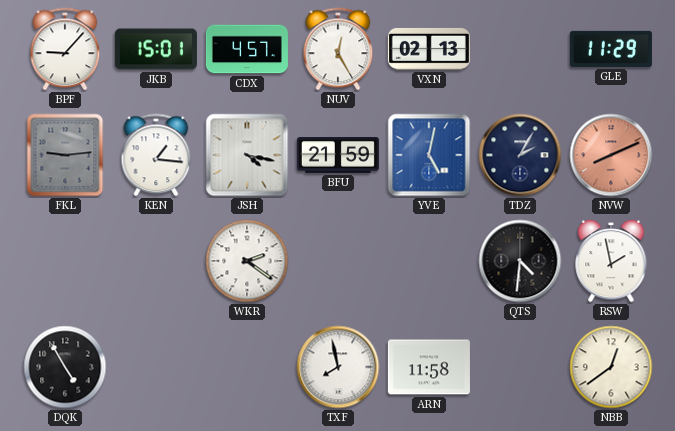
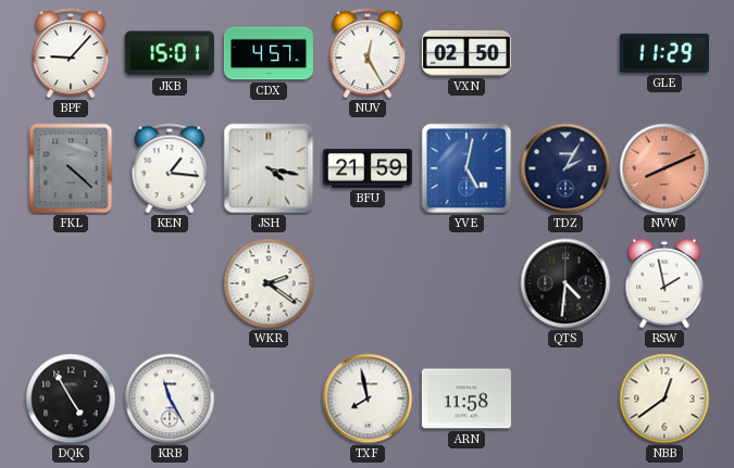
VXN: 02:13 -> 02:50 (466, 53)
FKL: 9:14 -> 4:22 (71, 168)
KRB: none -> 11:25 (170, 399)
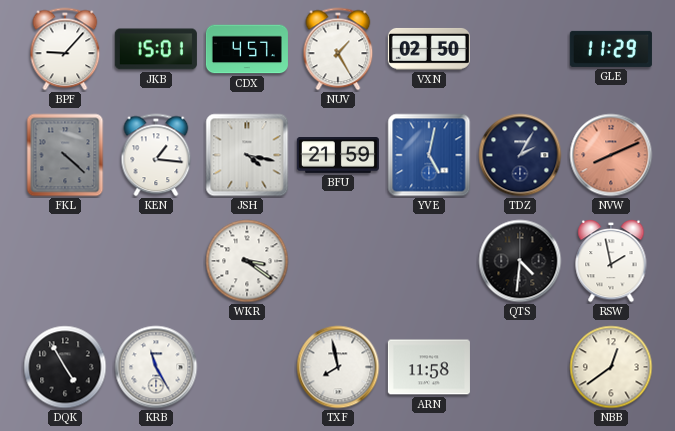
NUV: 12:25 -> 1:25 (338, 49)
WKR: 2:21 -> 3:21 (247, 261)
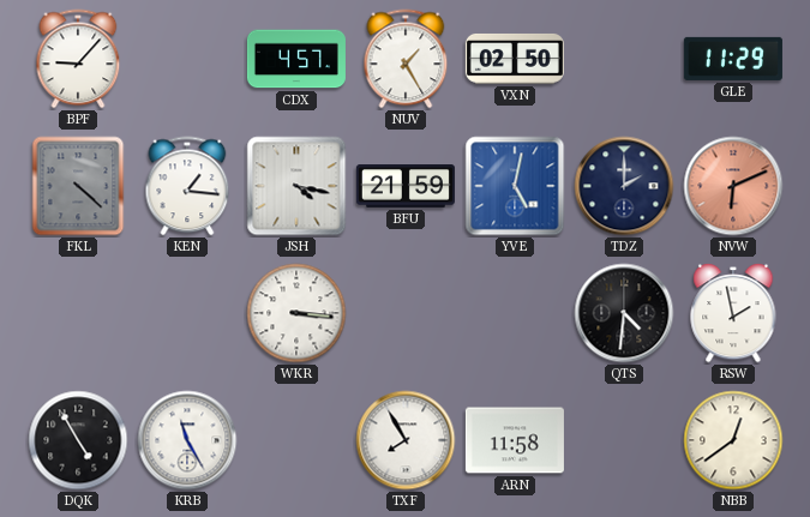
JKB: 15:01 -> none (156, 49)
TDZ: 2:05 -> 2:00 (624, 186)
NVW: 8:11 -> 6:11 (733, 186)
WKR: 3:21 -> 3:16 (296, 313)
TXF: 7:58 -> 7:55 (406, 440)
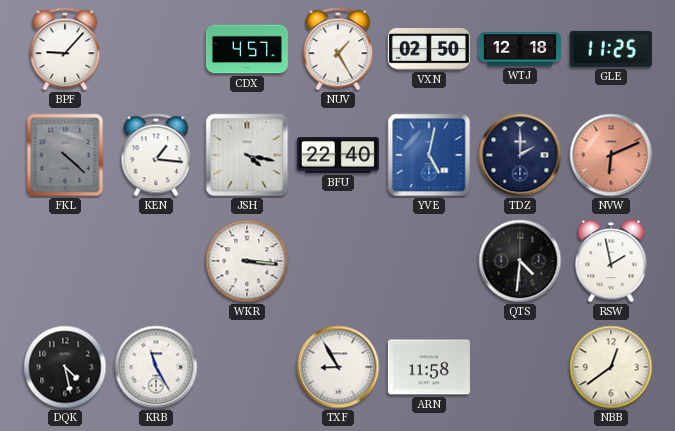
WTJ: none -> 12:18 (520, 49)
GLE: 11:29 -> 11:25 (611, 49)
BFU: 21:59 -> 22:40 (338, 156)
DQK: 4:55 -> 4:28 (65, 367)
TXF: 7:55 -> 8:55 (338, 367)
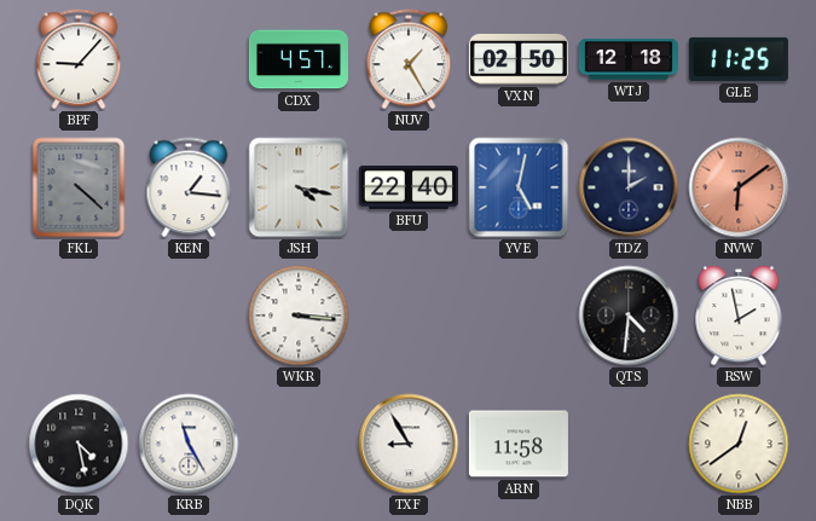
NVW: 6:11 -> 6:09 (739, 187)
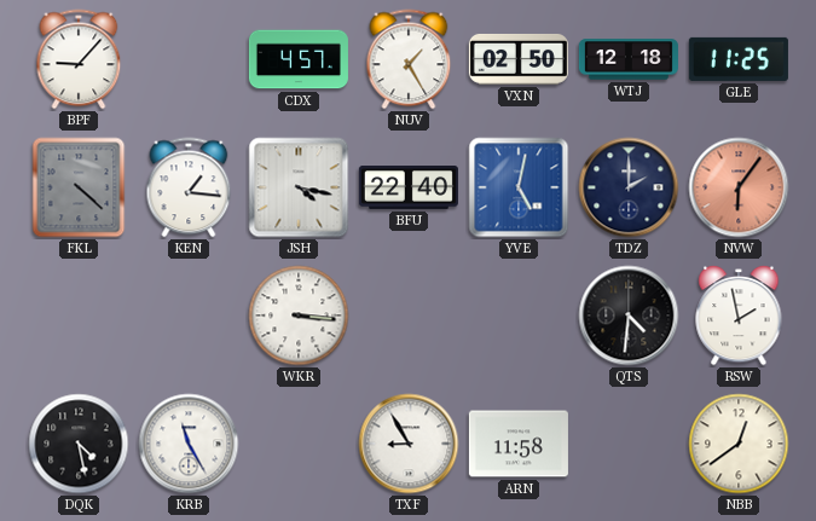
NVW: 6:09 -> 6:06 (739, 187)
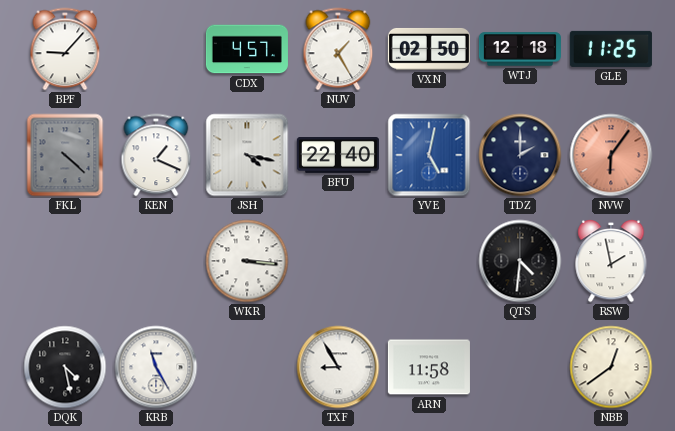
KEN: 1:16 -> 1:19 (156, 155)
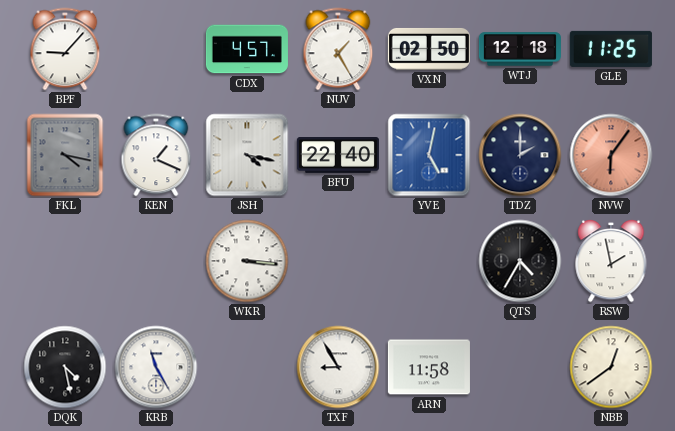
FKL: 4:22 -> 4:17 (65, 155)
QTS: 4:31 -> 4:35 (520, 261)
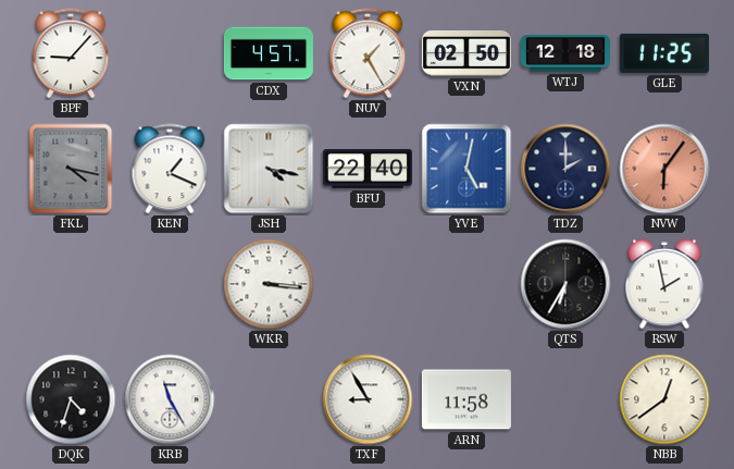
QTS: 4:35 -> 6:35 (565, 284)
DQK: 4:28 -> 4:33 (71, 399)
